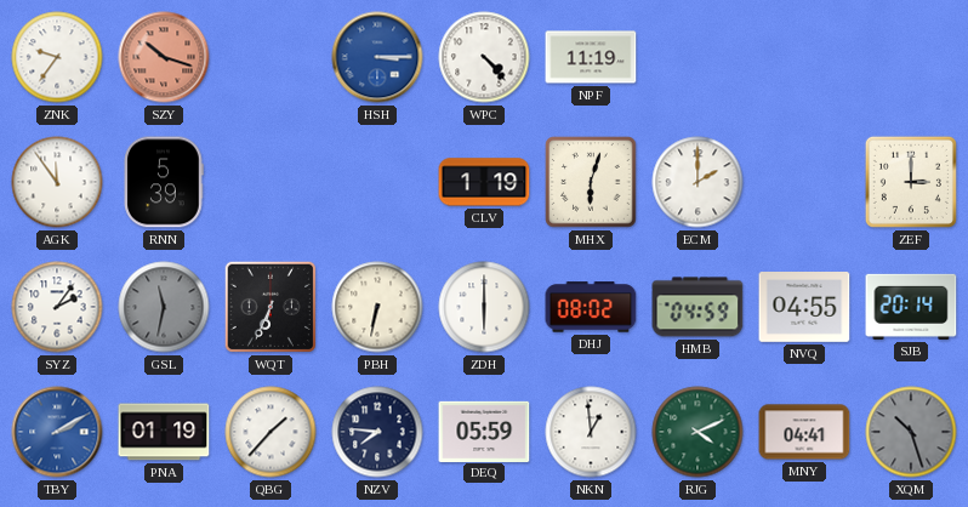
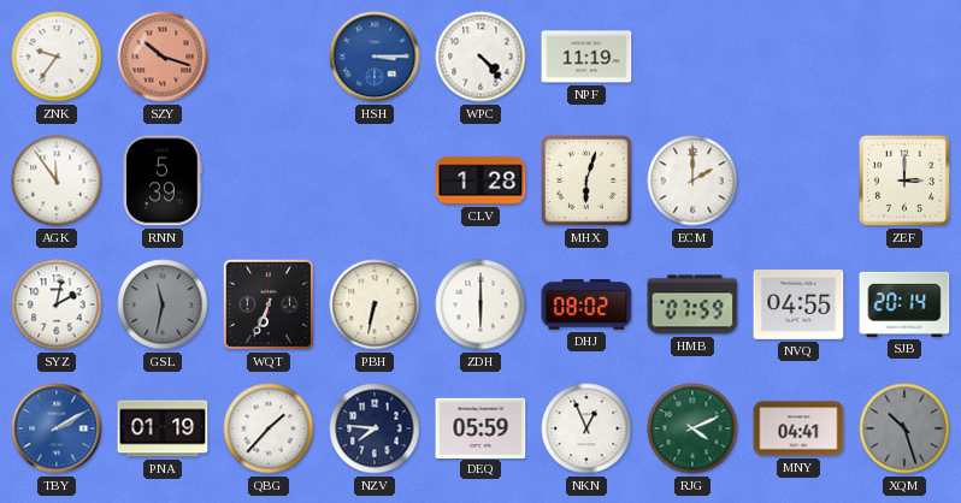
CLV: 1:19 -> 1:28 (480, 181)
SYZ: 2:06 -> 2:02 (57, 304)
HMB: 04:59 -> 07:59 (692, 304)
NKN: 12:59 -> 12:56 (586, 428)
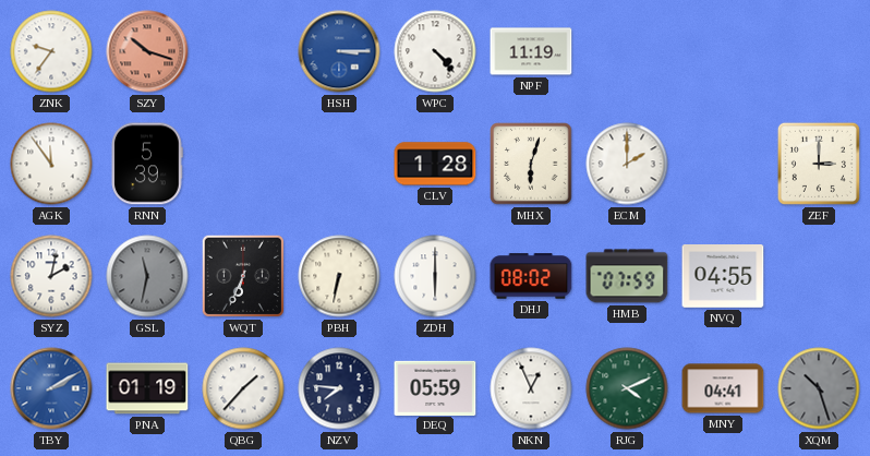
SJB: 20:14 -> none (904, 304)
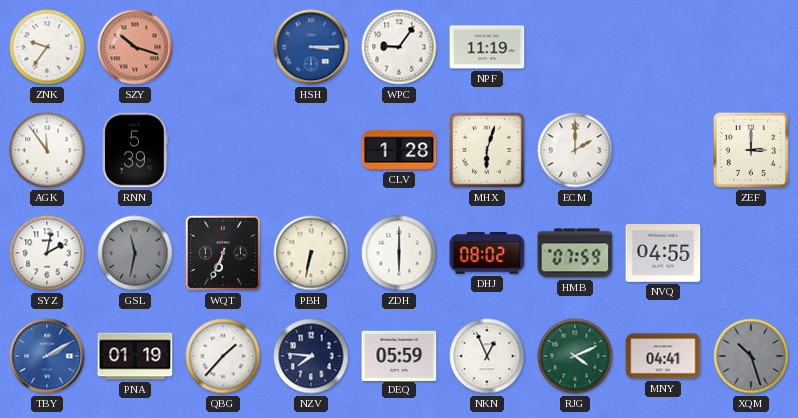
WPC: 4:23 -> 9:06 (399, 47)
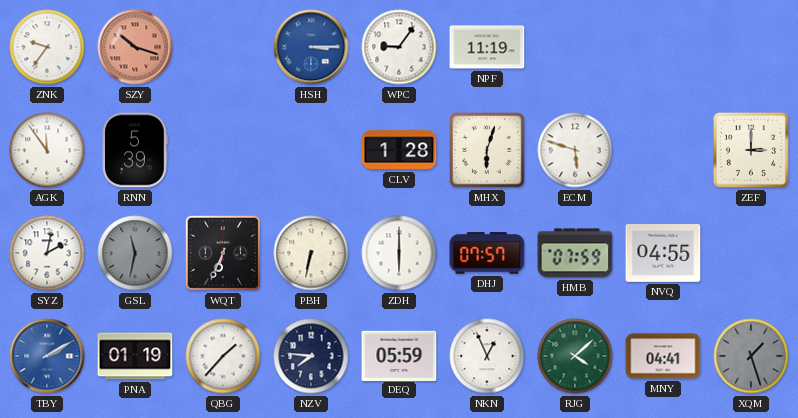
ECM: 2:00 -> 5:48 (575, 150)
DHJ: 08:02 -> 07:57 (487, 253)
RJG: 4:11 -> 4:08 (575, 356)
XQM: 10:27 -> 1:27 (751, 356)
